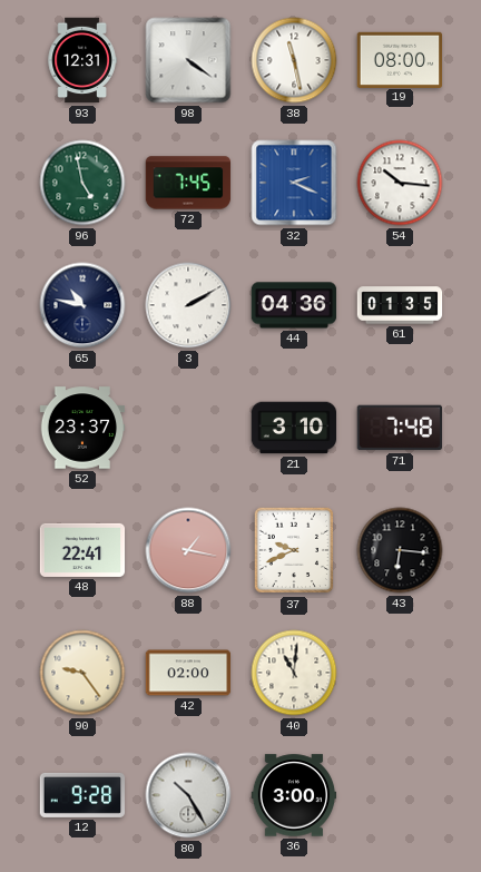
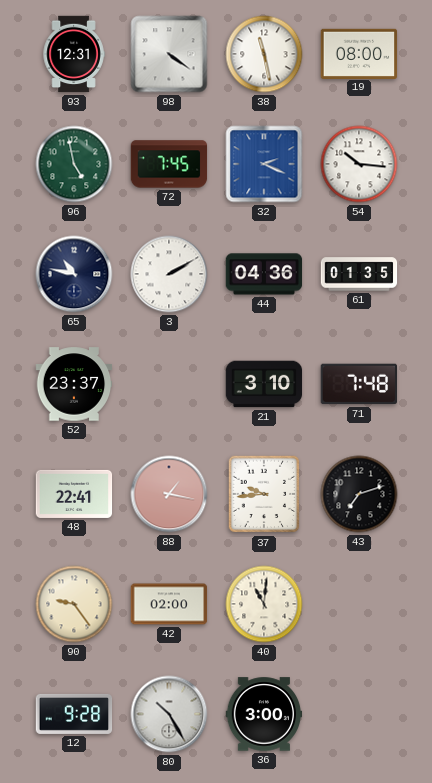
37: 9:41 -> 9:44 (264, 494)
43: 6:16 -> 7:12 (359, 494)
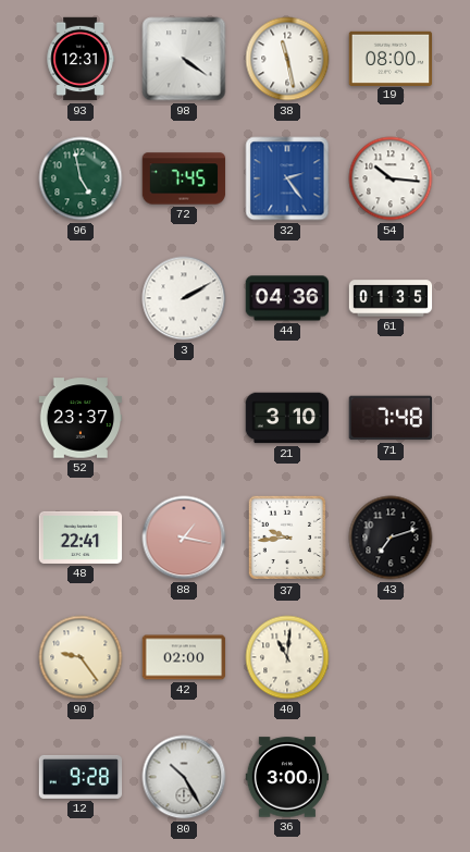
32: 2:19 -> 2:24 (287, 178)
65: 10:47 -> none (74, 274)
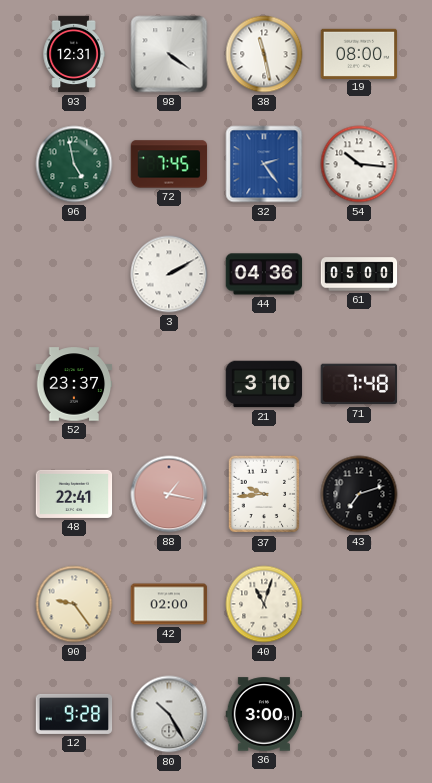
61: 01:35 -> 05:00 (359, 274)
40: 11:01 -> 11:03 (264, 604)
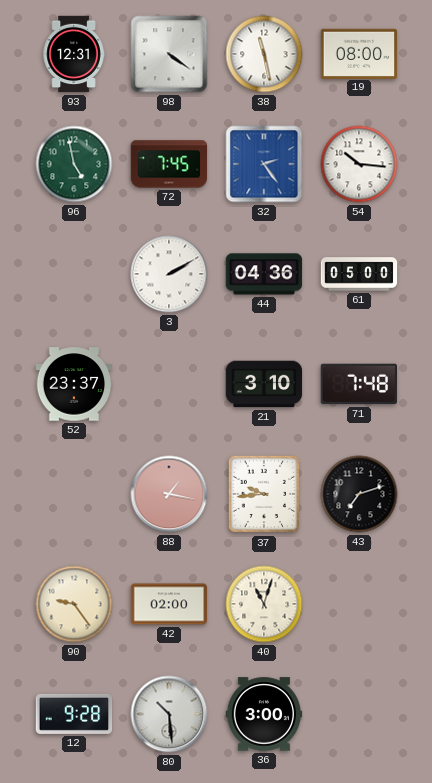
48: 22:41 -> none (74, 494)
80: 10:25 -> 10:29 (169, 714)
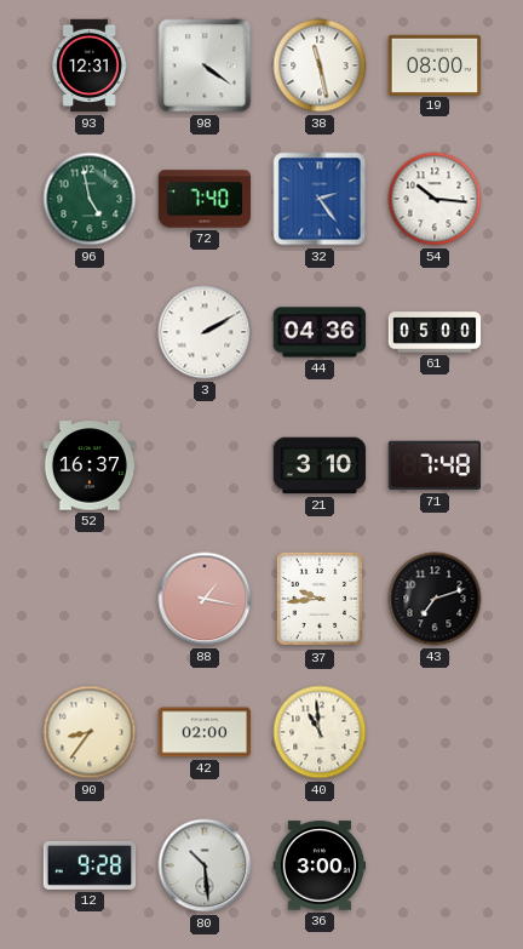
72: 7:45 -> 7:40 (205, 199)
52: 23:37 -> 16:37 (90, 465)
90: 9:24 -> 8:36 (90, 732)
40: 11:03 -> 10:59 (320, 732)
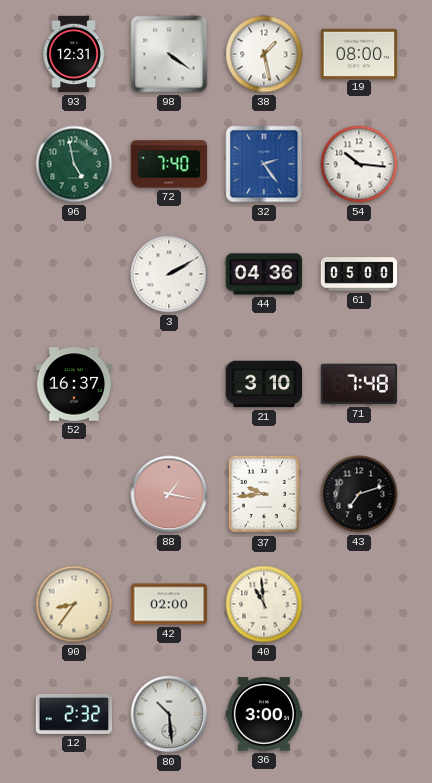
38: 11:28 -> 1:28 (264, 54)
12: 9:28 -> 2:32 (74, 714)
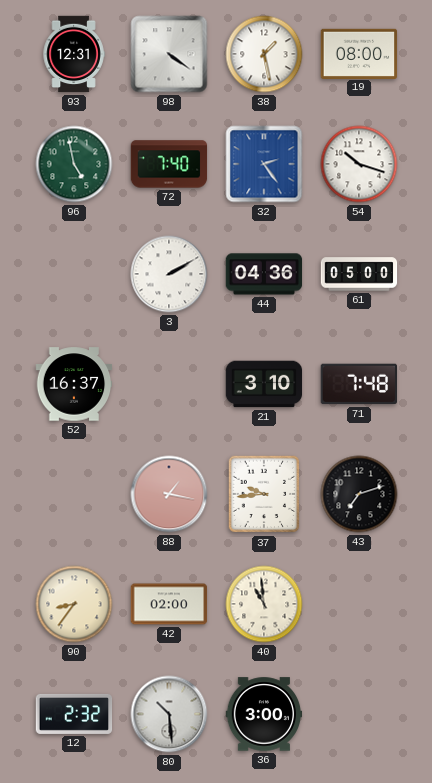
54: 10:16 -> 10:18 (359, 164)
